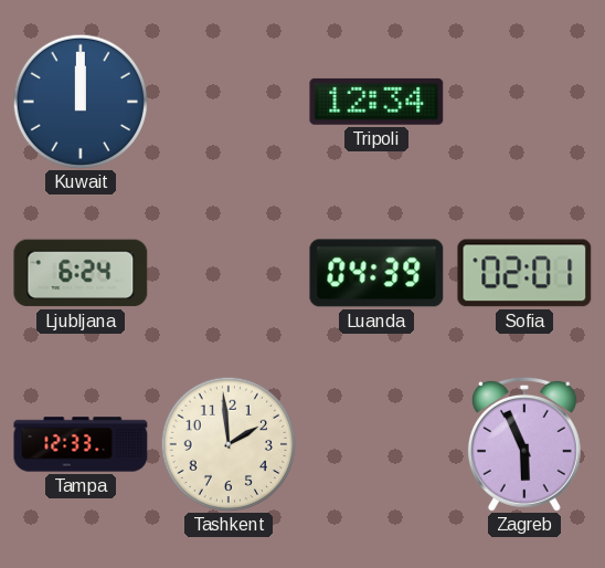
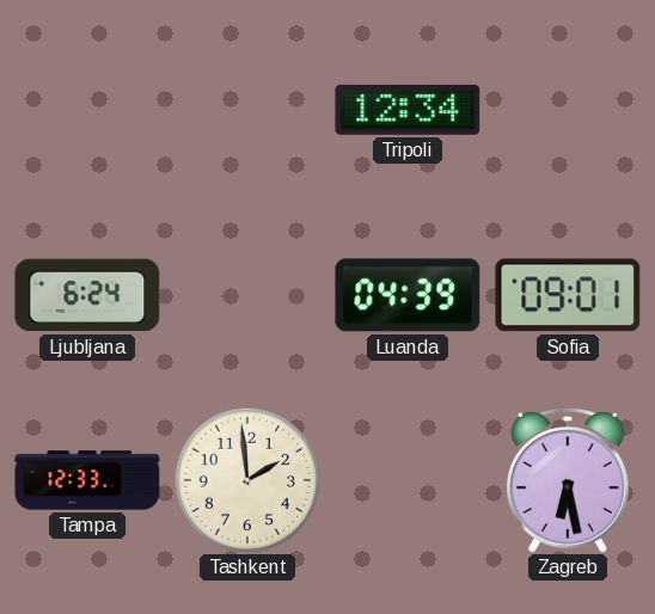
Kuwait: 12:00 -> none (81, 102)
Sofia: 02:01 -> 09:01 (568, 295)
Zagreb: 5:56 -> 6:28 (568, 480)
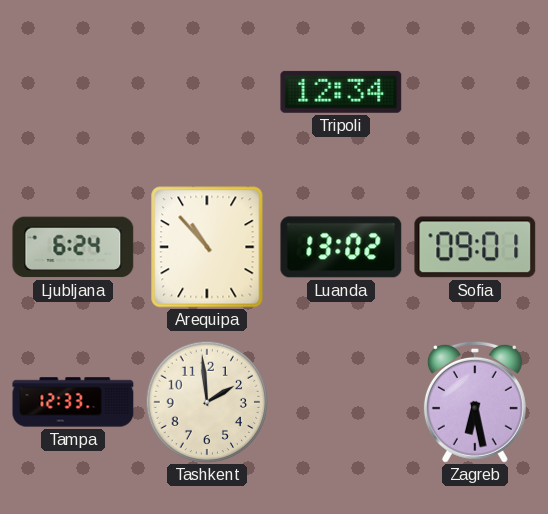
Arequipa: none -> 10:53 (207, 247)
Luanda: 04:39 -> 13:02 (341, 247)
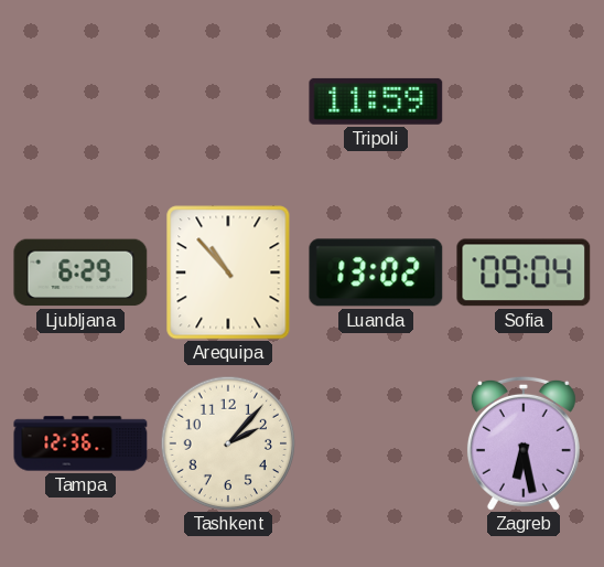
Tripoli: 12:34 -> 11:59 (376, 101)
Ljubljana: 6:24 -> 6:29 (80, 272)
Sofia: 09:01 -> 09:04 (524, 272)
Tampa: 12:33 -> 12:36 (80, 443)
Tashkent: 1:59 -> 2:07 (228, 443)
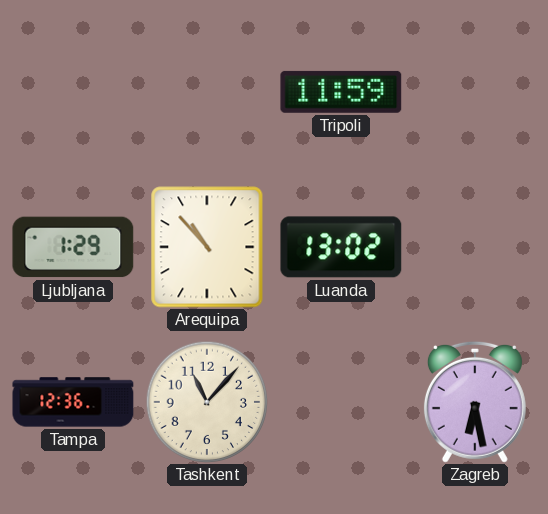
Ljubljana: 6:29 -> 1:29 (73, 247)
Sofia: 09:04 -> none (524, 272)
Tashkent: 2:07 -> 11:07 (207, 402)
